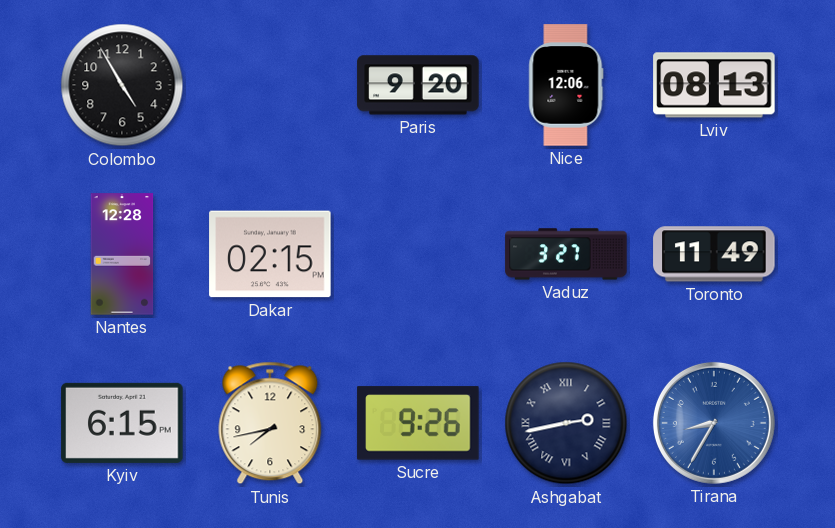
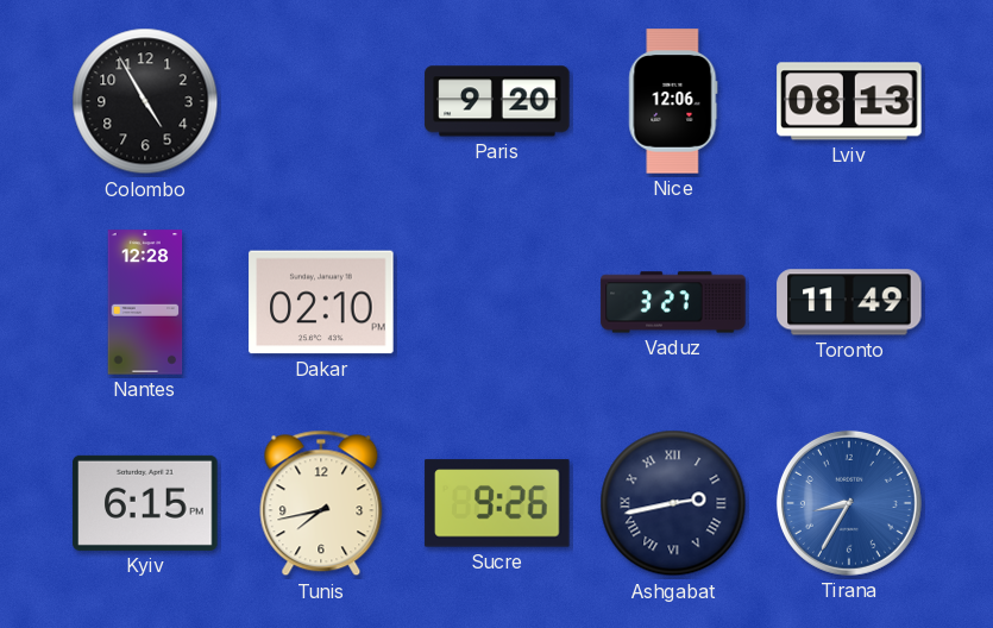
Dakar: 02:15 -> 02:10 (321, 302)
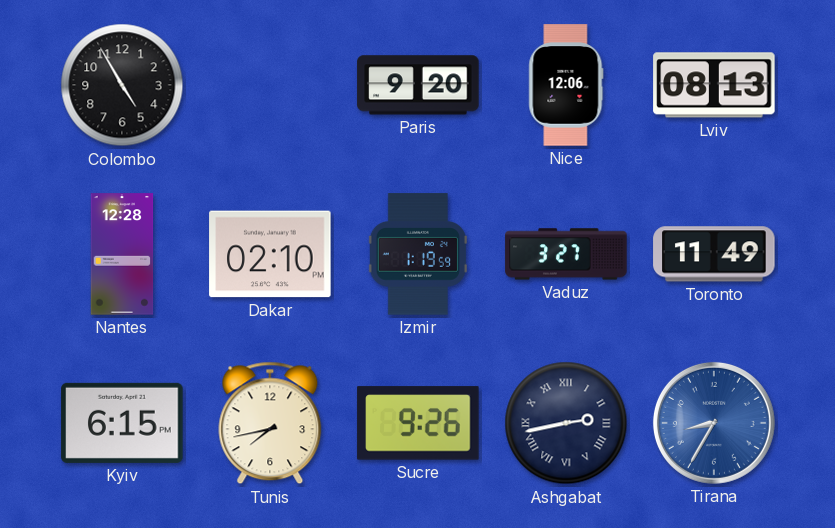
Izmir: none -> 1:19 (418, 254)
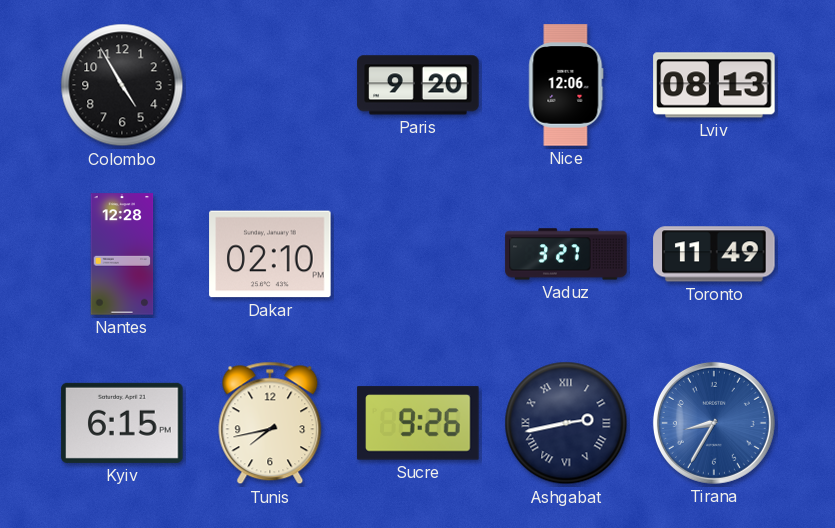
Izmir: 1:19 -> none (418, 254)
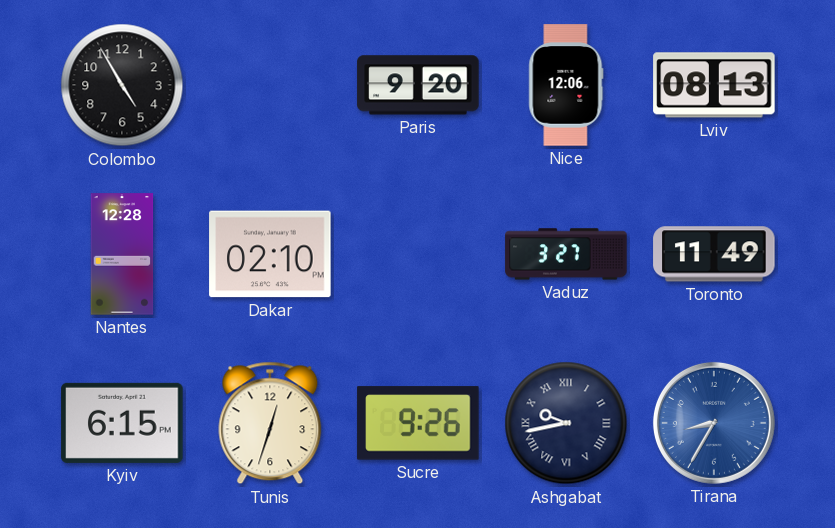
Tunis: 7:43 -> 12:33 (270, 423)
Ashgabat: 2:43 -> 9:43 (566, 423)
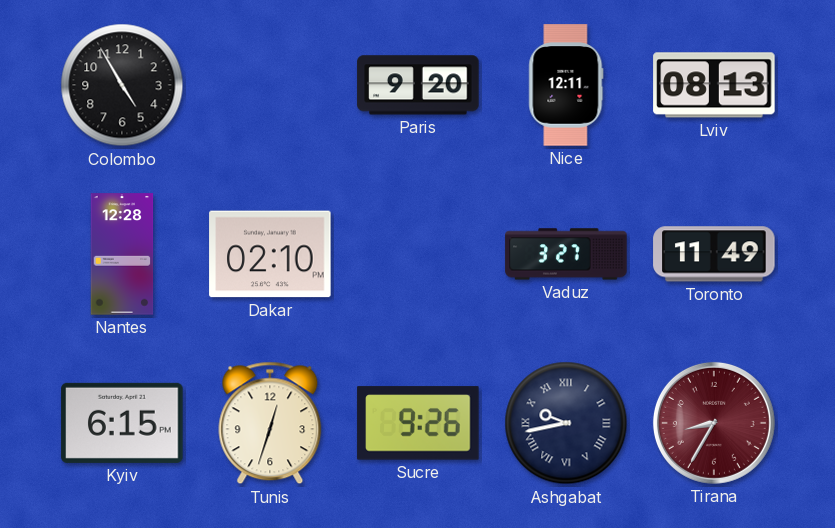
Nice: 12:06 -> 12:11 (566, 85)
Tirana dial: blue -> burgundy (714, 423)
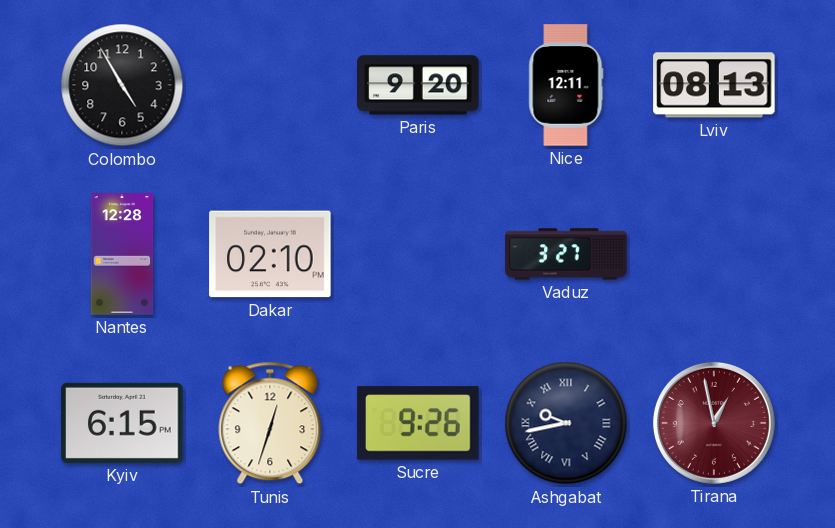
Toronto: 11:49 -> none (714, 254)
Tirana: 8:35 -> 12:58 (714, 423)
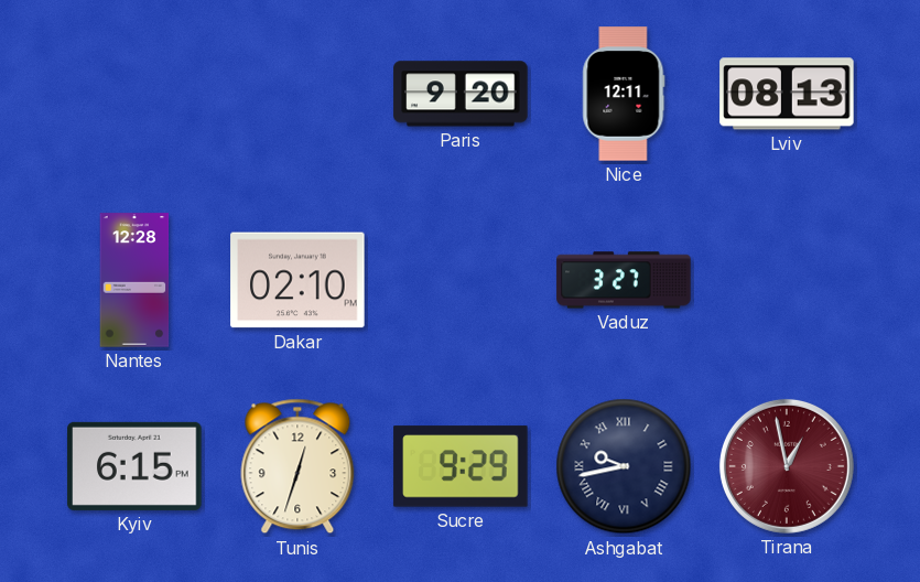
Colombo: 4:55 -> none (122, 85)
Sucre: 9:26 -> 9:29 (461, 466)
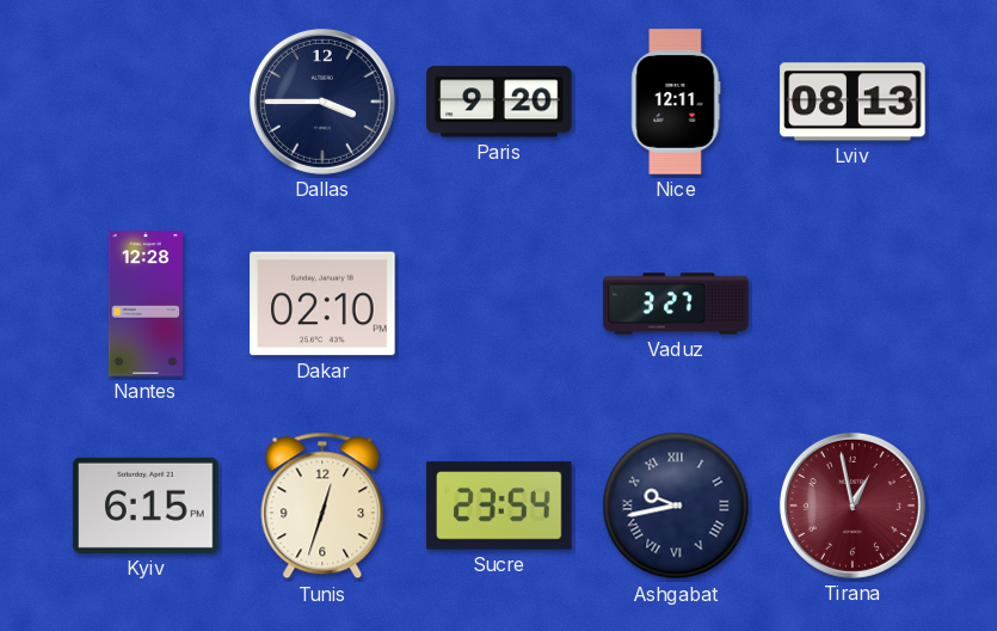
Dallas: none -> 3:45 (322, 102)
Sucre: 9:29 -> 23:54 (499, 506)
